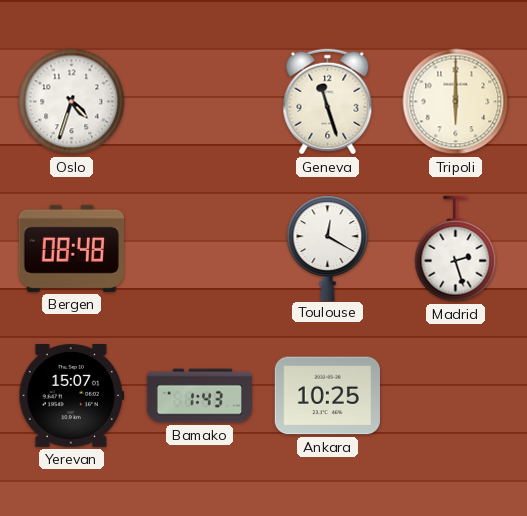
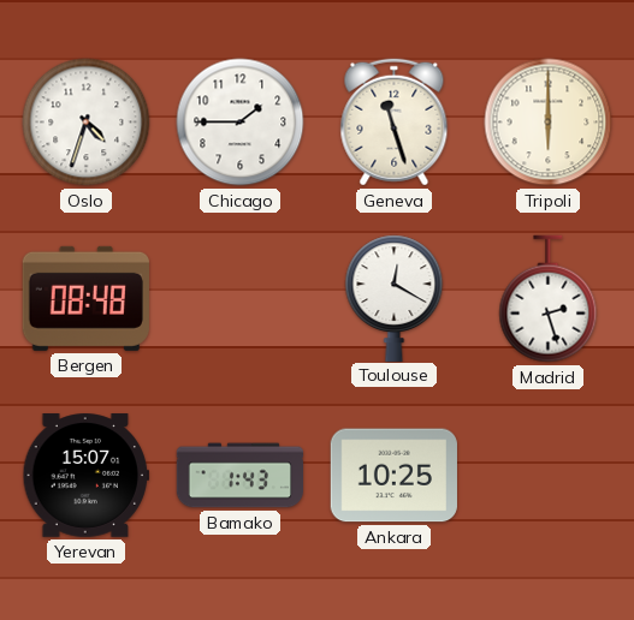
Chicago: none -> 1:45 (241, 123)
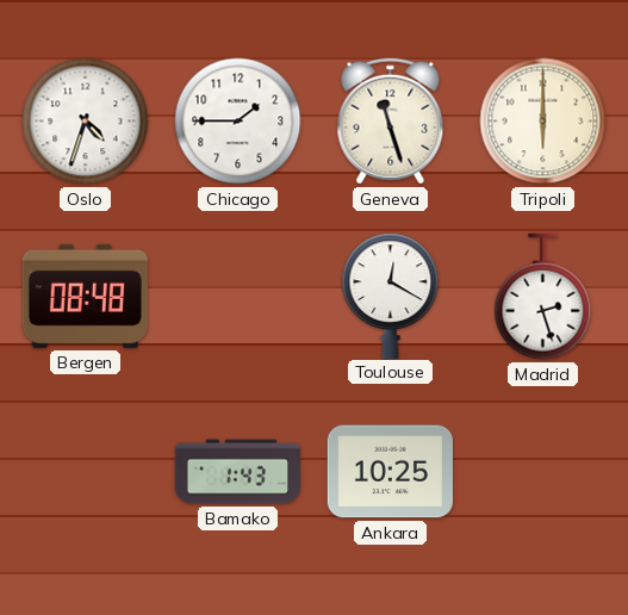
Yerevan: 15:07 -> none (85, 476)
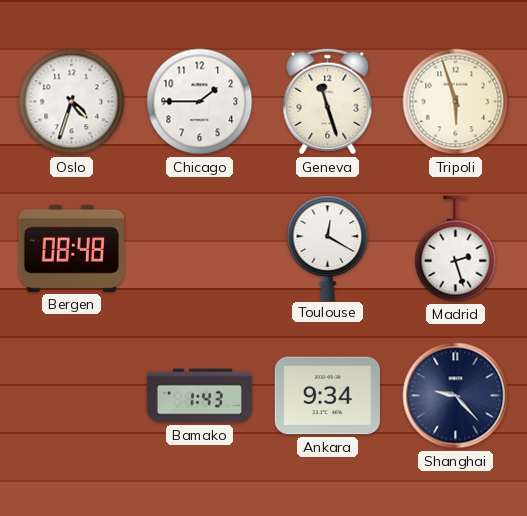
Tripoli: 6:00 -> 5:57 (456, 102)
Ankara: 10:25 -> 9:34 (327, 396)
Shanghai: none -> 9:23 (456, 396)
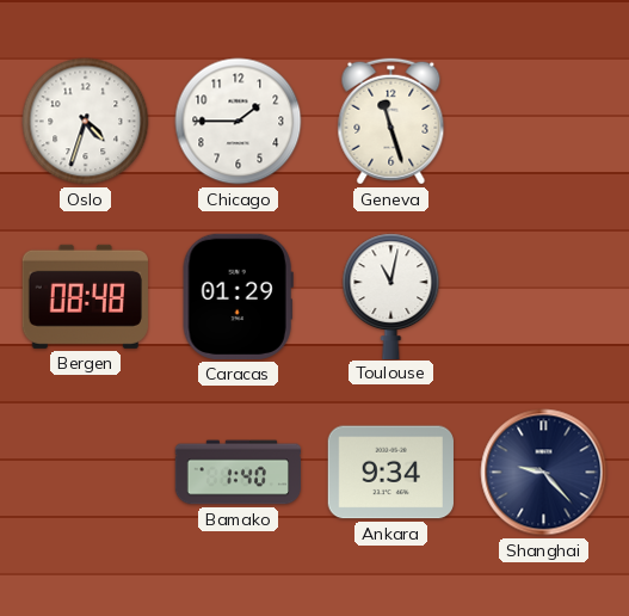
Tripoli: 5:57 -> none (456, 102)
Caracas: none -> 01:29 (238, 296)
Toulouse: 12:20 -> 11:02 (391, 296)
Madrid: 2:27 -> none (456, 249)
Bamako: 1:43 -> 1:40 (239, 473)
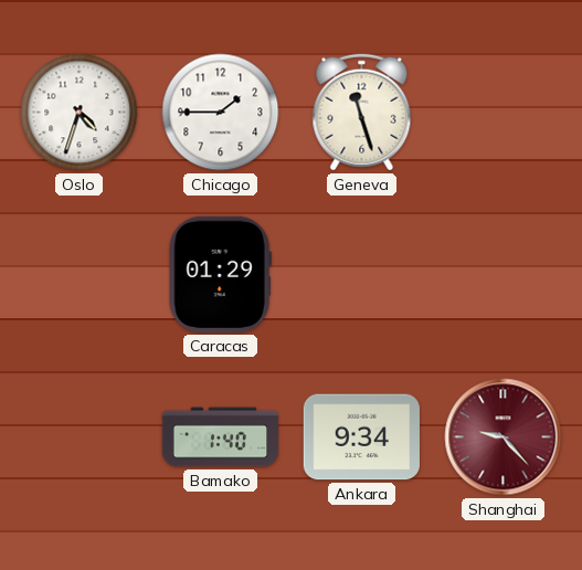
Bergen: 08:48 -> none (85, 296)
Toulouse: 11:02 -> none (391, 296)
Shanghai dial: navy -> burgundy (504, 437)
